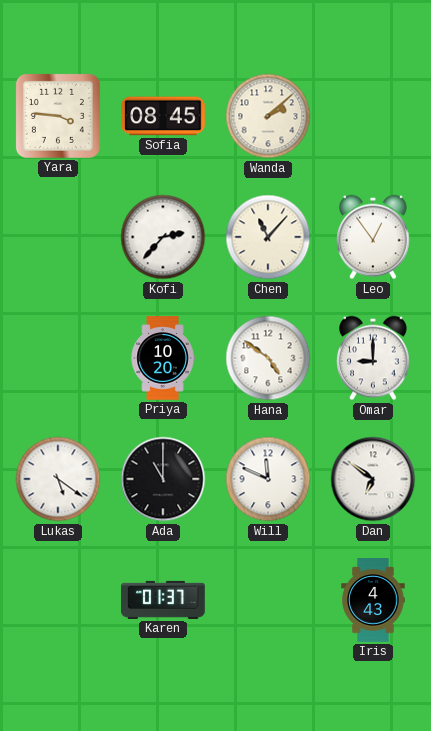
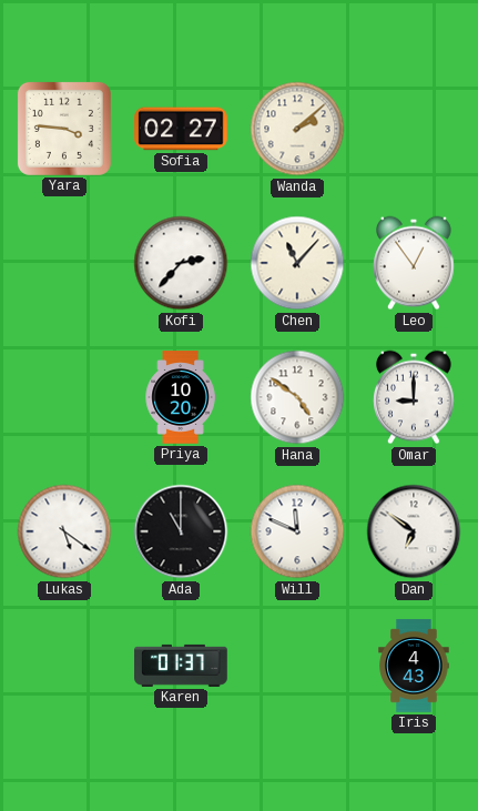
Sofia: 08:45 -> 02:27 (181, 129)
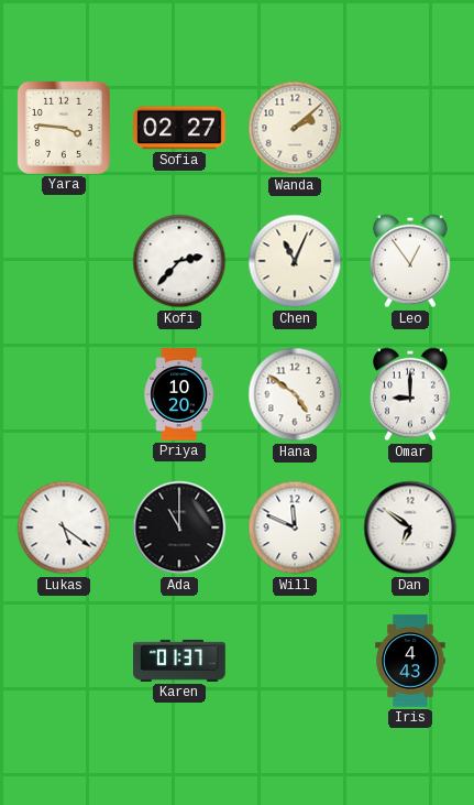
Chen: 11:07 -> 11:04 (295, 261)
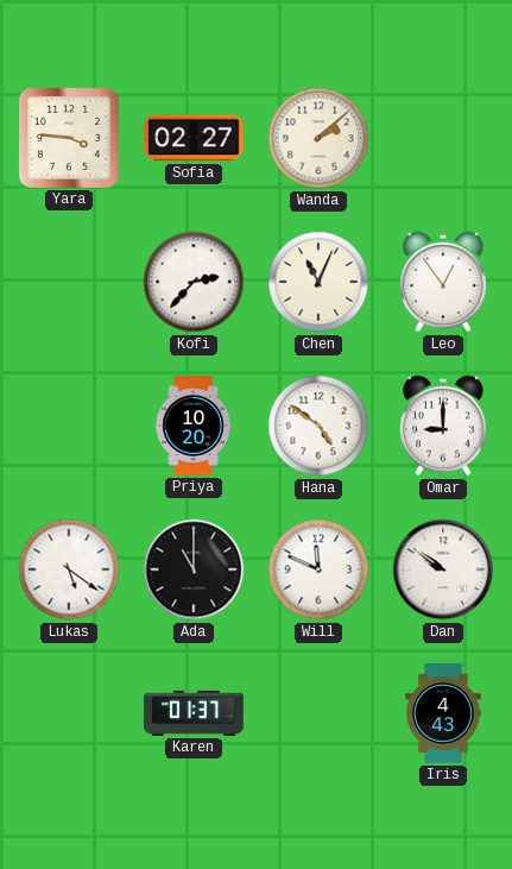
Dan: 6:51 -> 9:51 (443, 569)
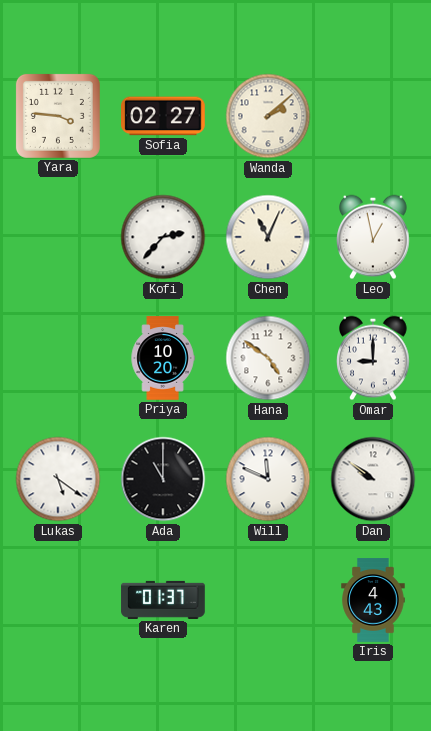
Leo: 12:54 -> 12:58 (374, 237)
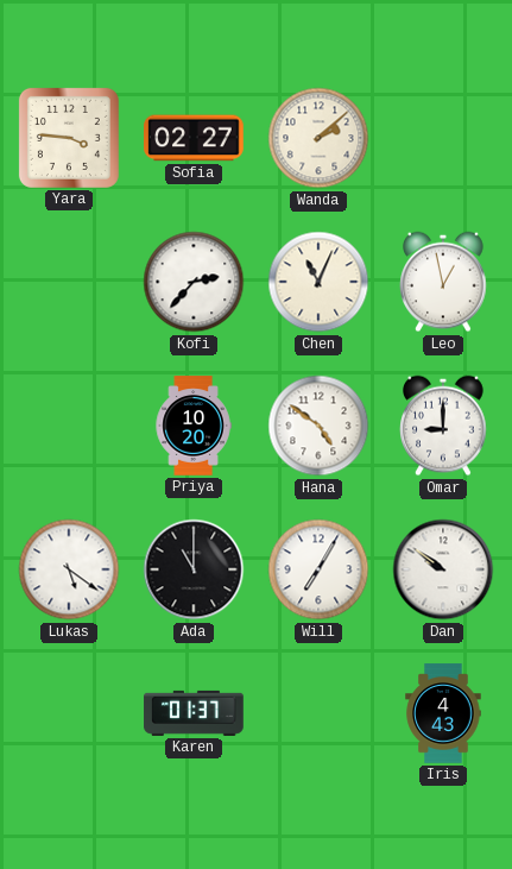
Will: 11:49 -> 7:05 (318, 569)
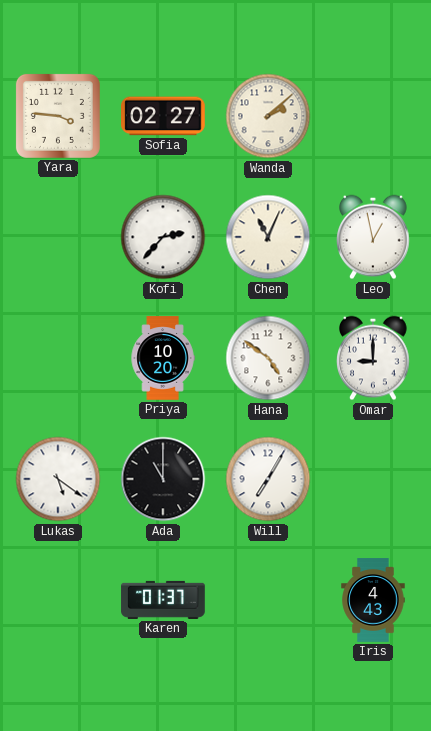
Dan: 9:51 -> none (443, 569)
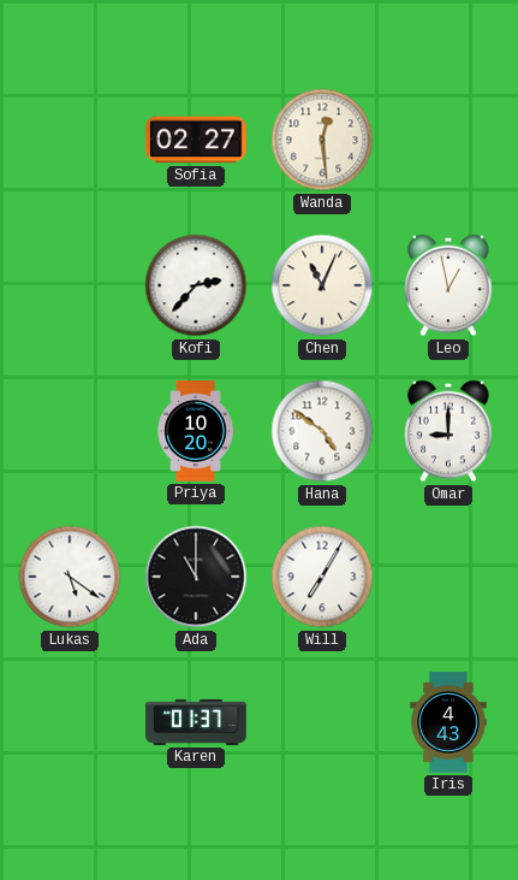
Yara: 3:46 -> none (58, 116)
Wanda: 2:08 -> 12:29 (322, 140)
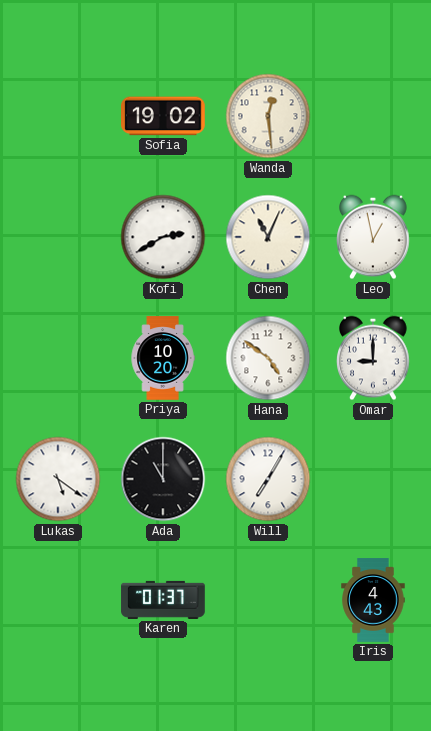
Sofia: 02:27 -> 19:02 (163, 116)
Kofi: 2:37 -> 2:40 (163, 237)
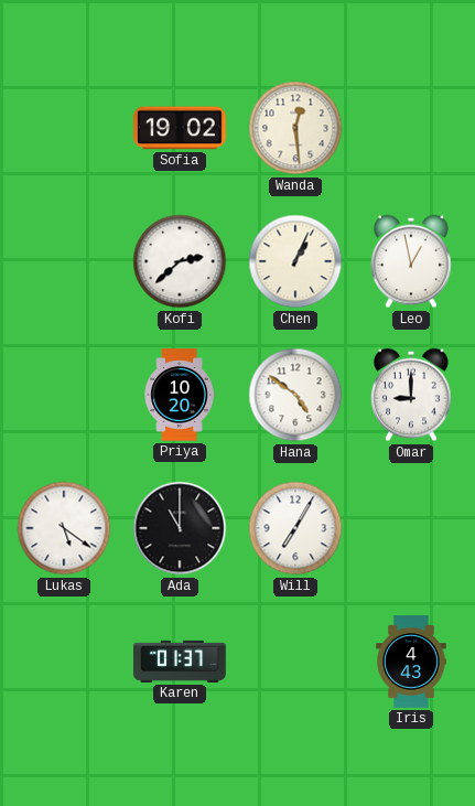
Kofi: 2:40 -> 2:38 (180, 261)
Chen: 11:04 -> 1:04 (295, 261)
